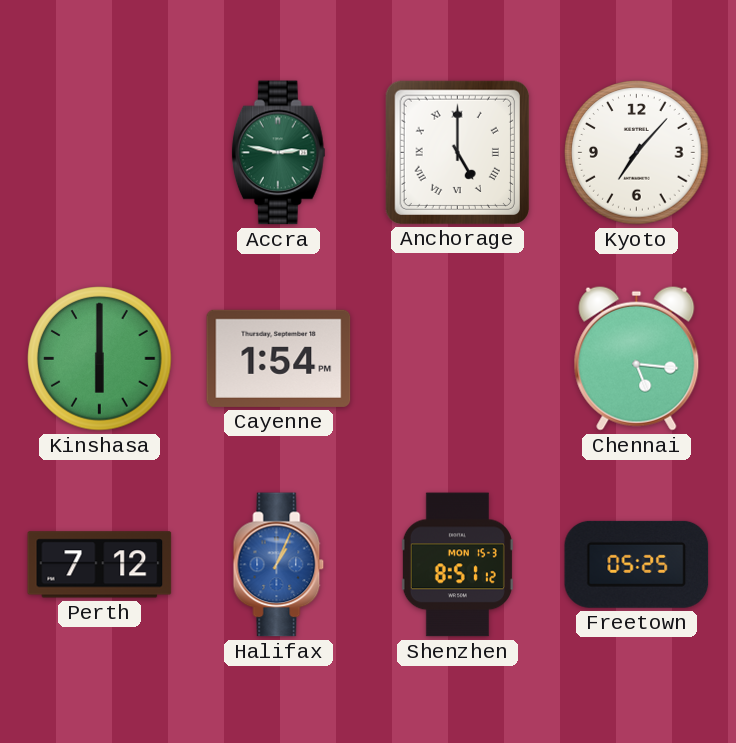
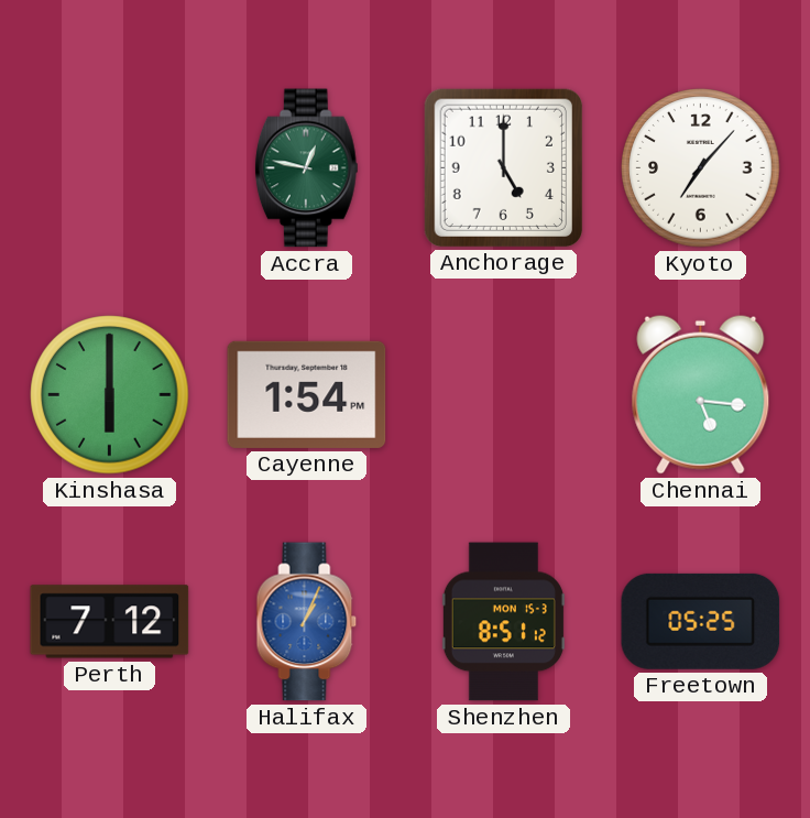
Accra: 2:47 -> 12:47 (306, 168)
Anchorage numerals: Roman -> Arabic (503, 167)
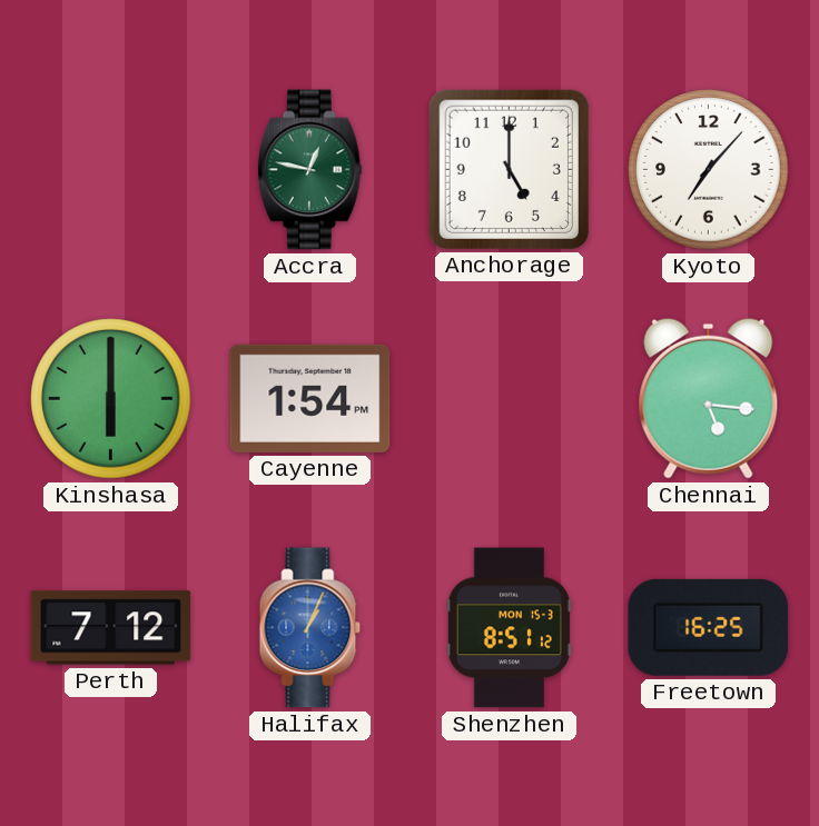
Freetown: 05:25 -> 16:25 (709, 627)
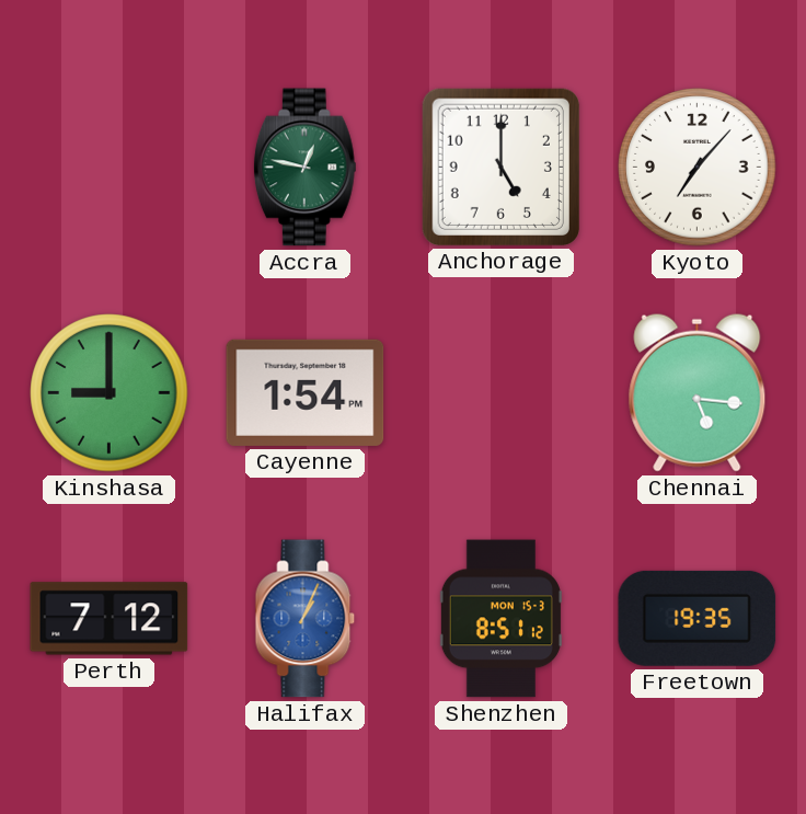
Kinshasa: 6:00 -> 9:00 (110, 393)
Freetown: 16:25 -> 19:35 (698, 618)
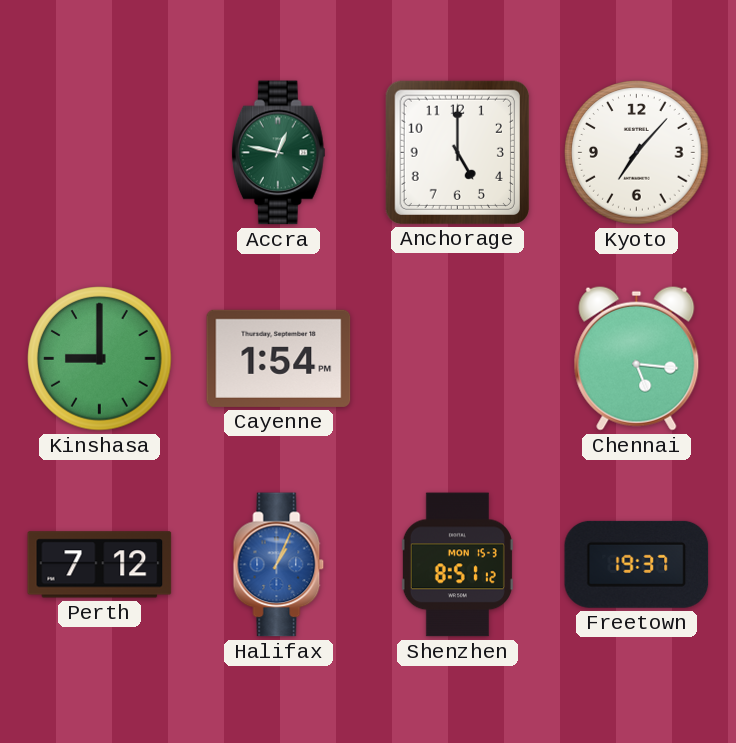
Freetown: 19:35 -> 19:37 (637, 564)
